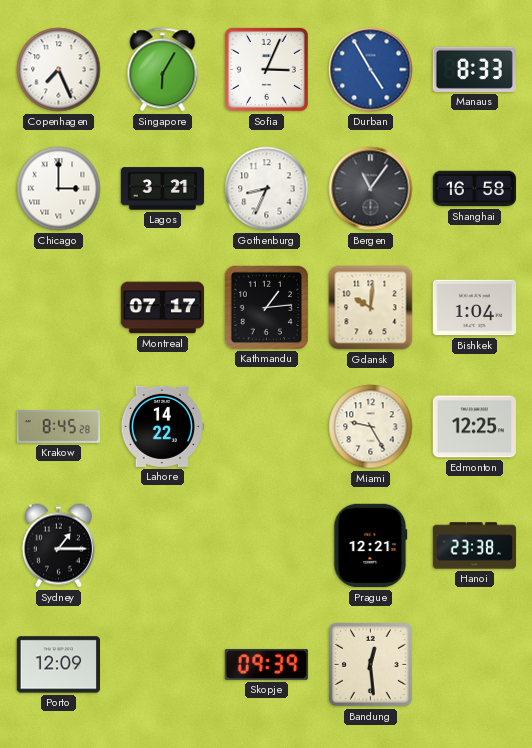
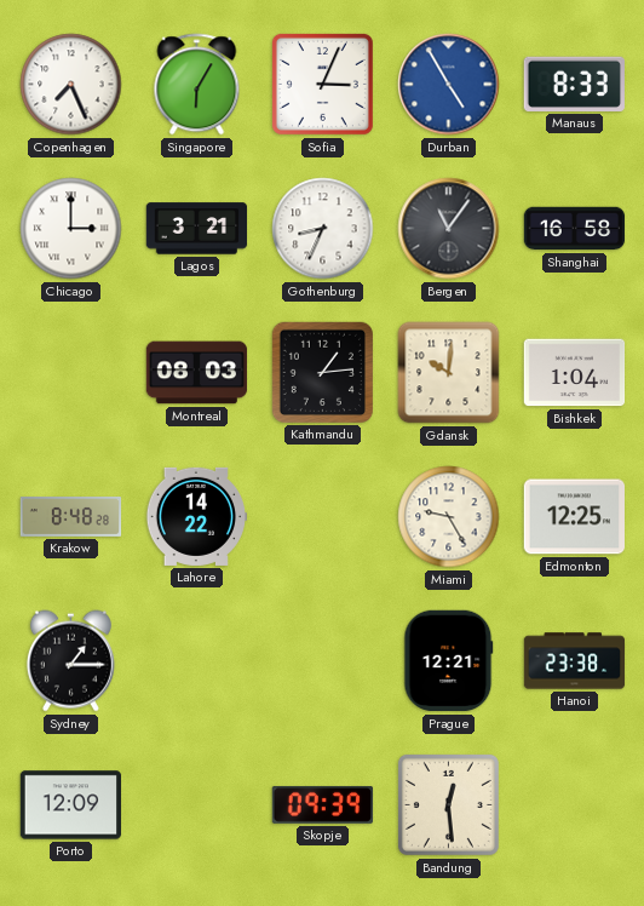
Montreal: 07:17 -> 08:03 (197, 373)
Krakow: 8:45 -> 8:48 (71, 517)
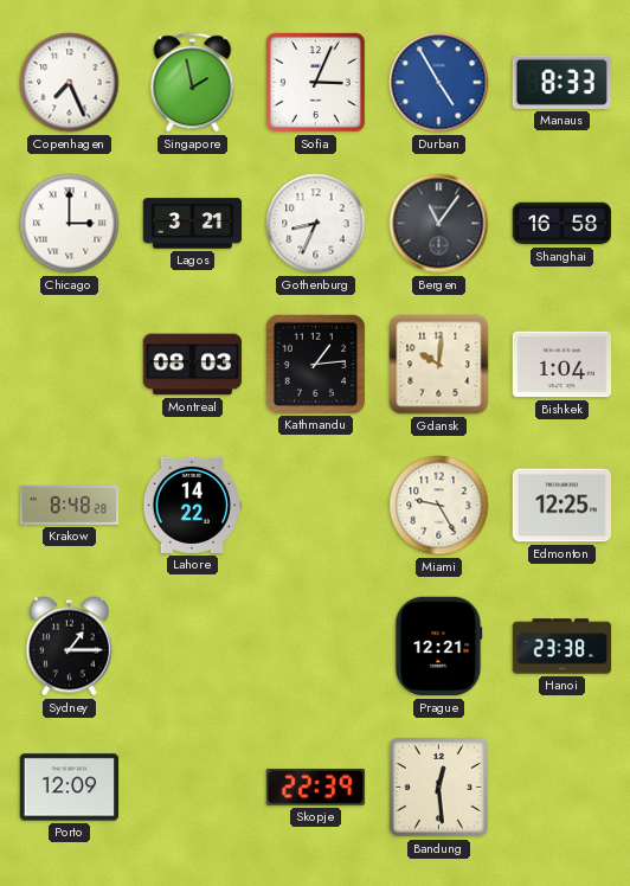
Singapore: 6:05 -> 1:58 (193, 83)
Skopje: 09:39 -> 22:39 (316, 787)
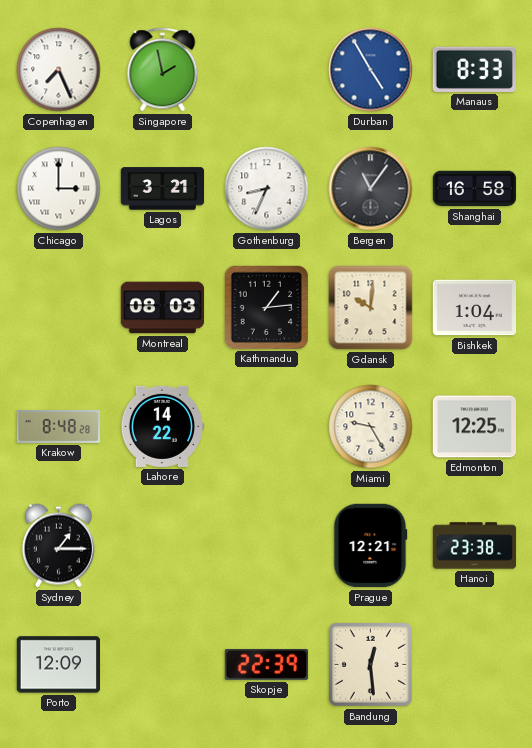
Sofia: 3:04 -> none (315, 82)
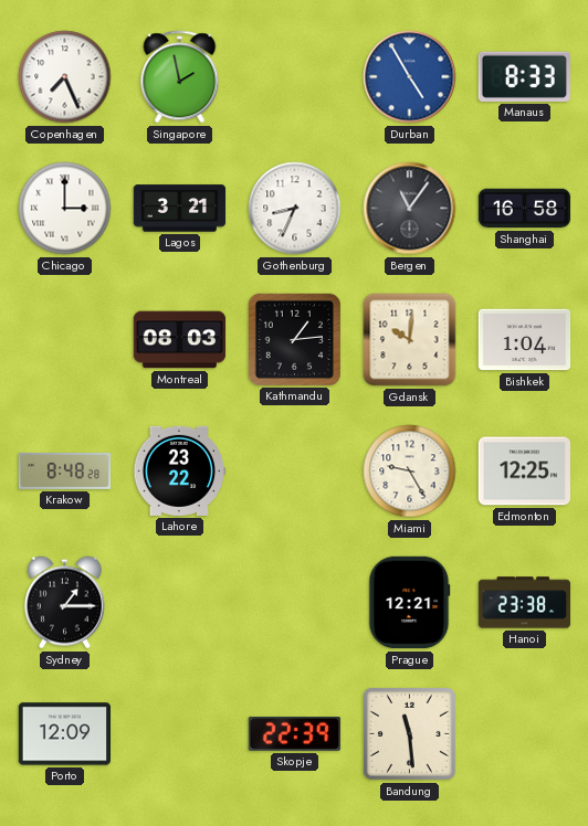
Lahore: 14:22 -> 23:22 (179, 470)
Bandung: 12:29 -> 11:29 (409, 733)
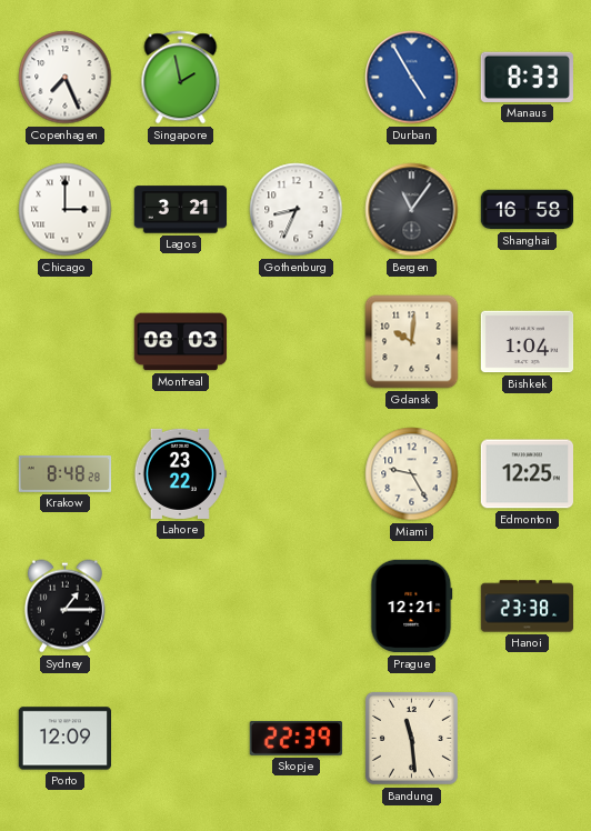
Kathmandu: 1:14 -> none (294, 339)
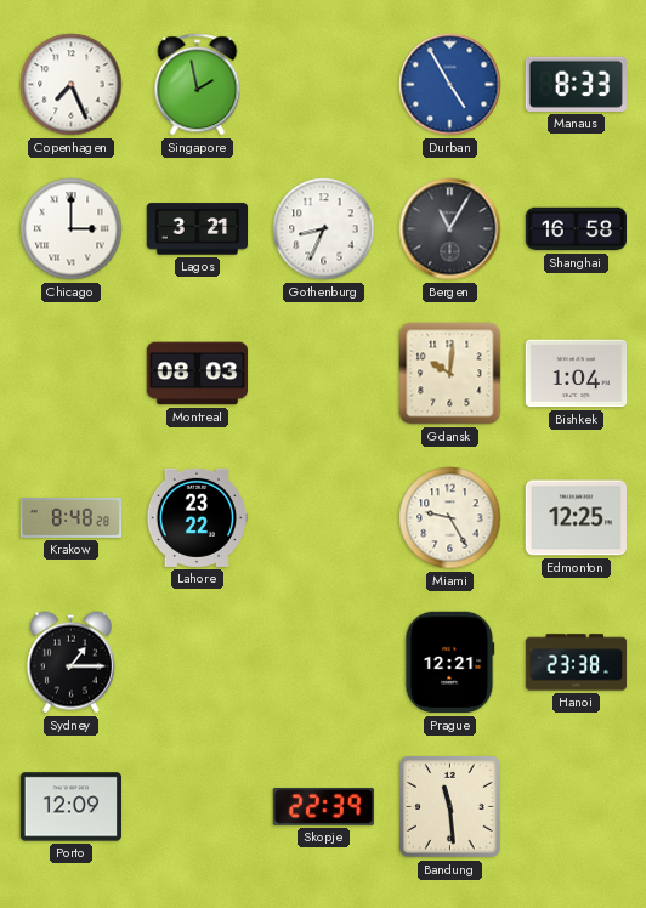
Bergen: 11:06 -> 11:05 (450, 229)
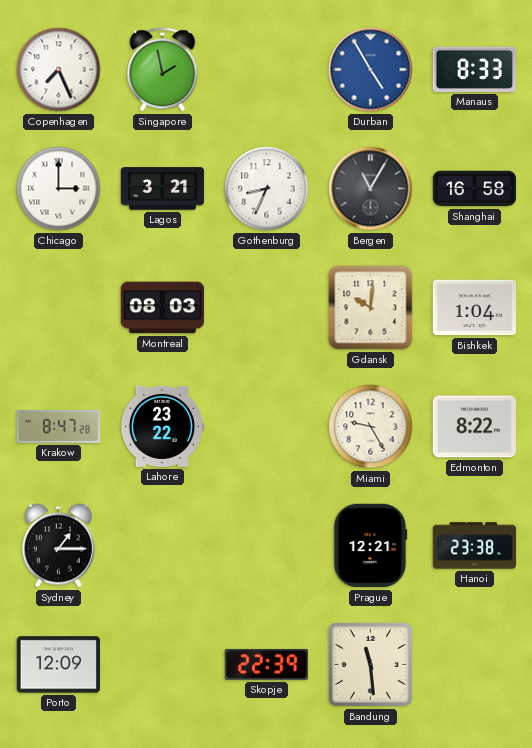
Krakow: 8:48 -> 8:47 (59, 427)
Edmonton: 12:25 -> 8:22 (474, 427)
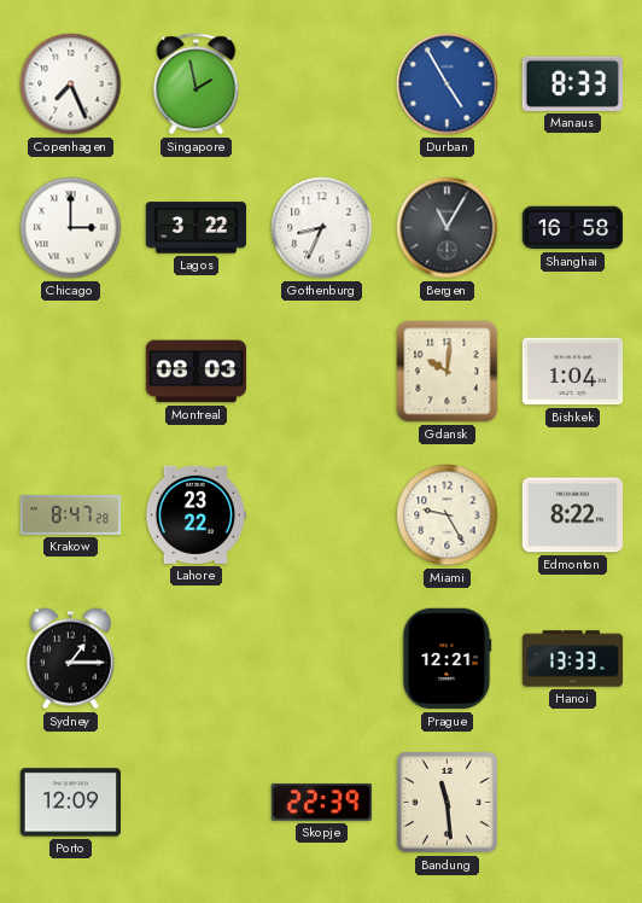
Lagos: 3:21 -> 3:22 (197, 228)
Hanoi: 23:38 -> 13:33 (573, 659)
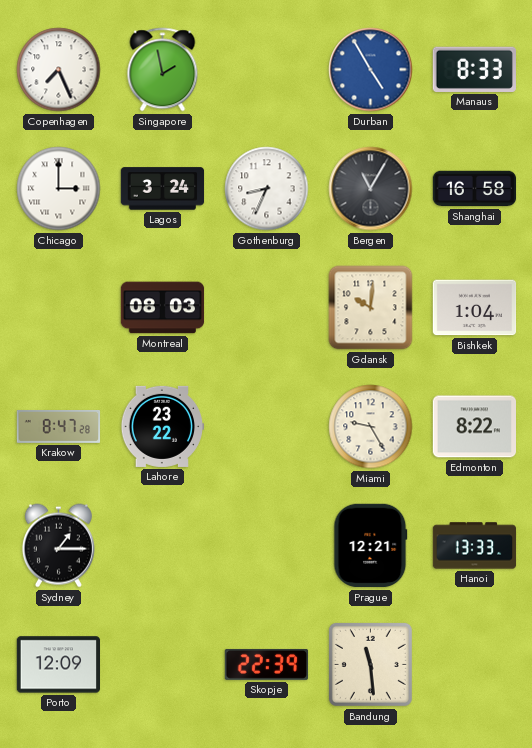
Lagos: 3:22 -> 3:24 (163, 189)
